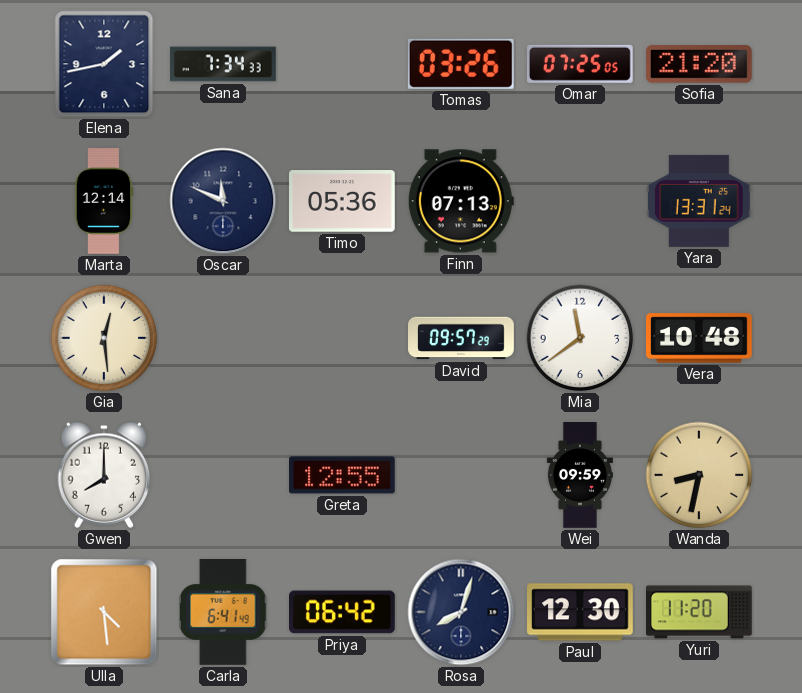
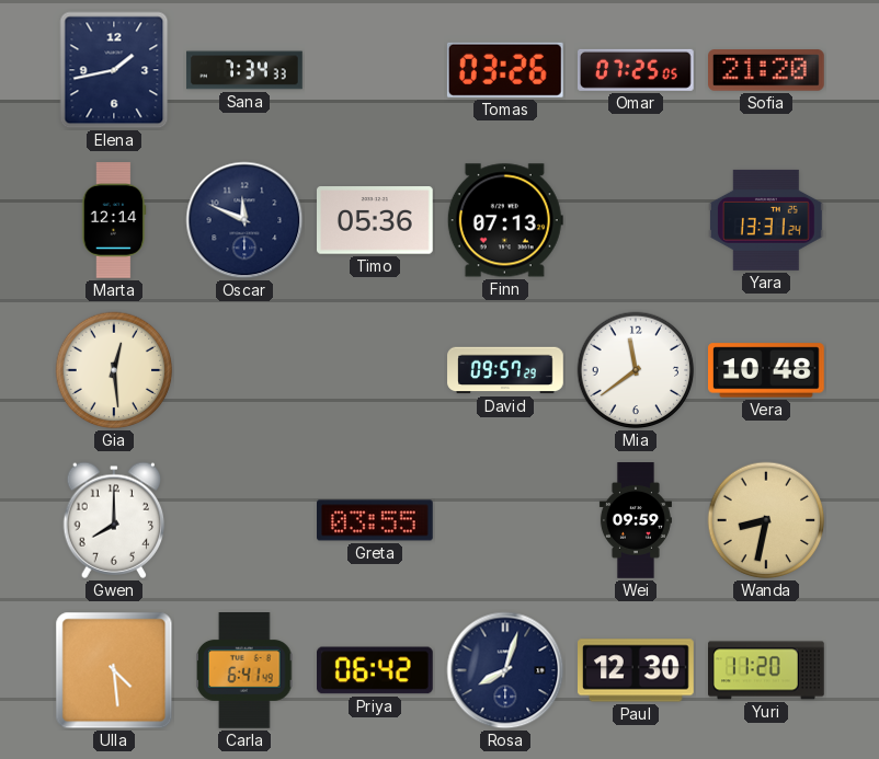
Greta: 12:55 -> 03:55 (376, 520)
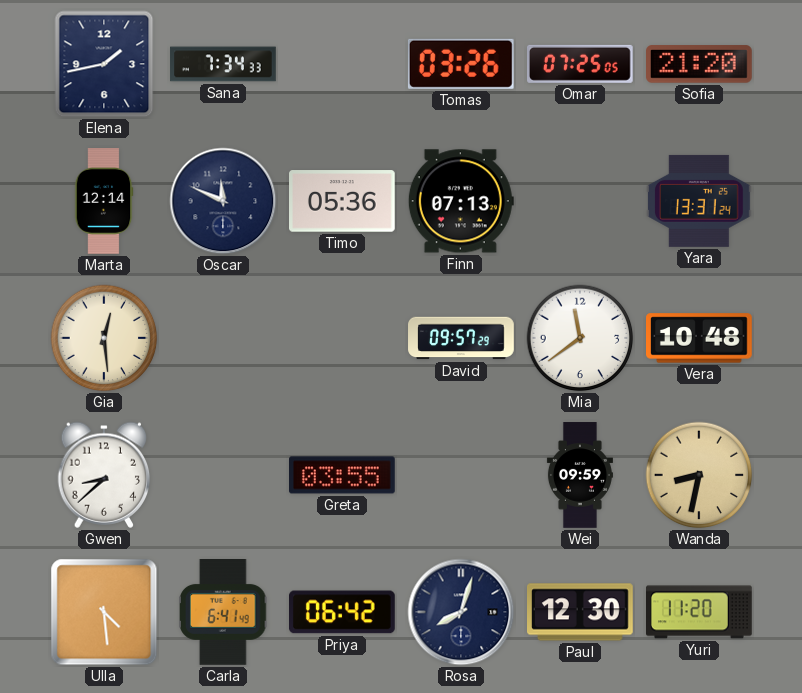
Gwen: 8:00 -> 8:38 (104, 475)
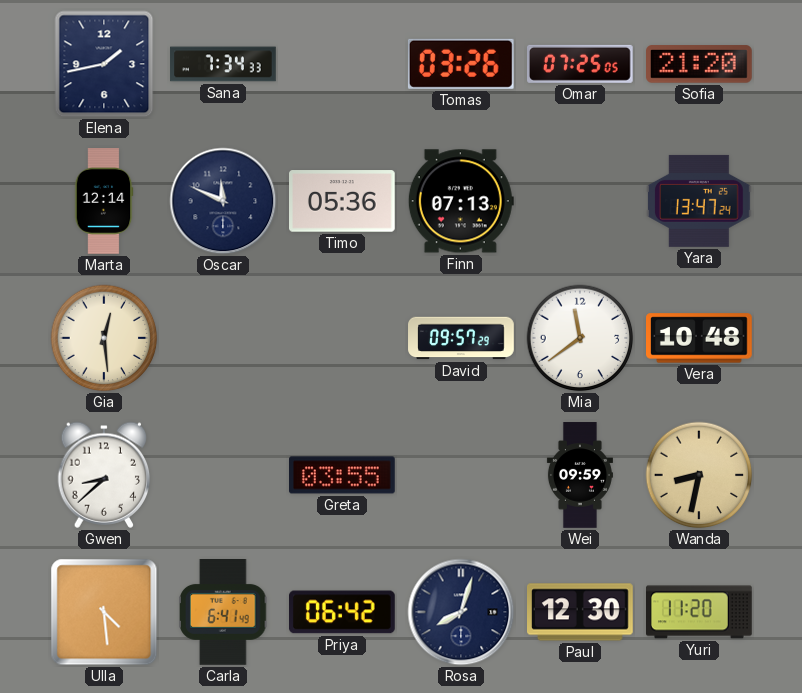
Yara: 13:31 -> 13:47 (700, 201)
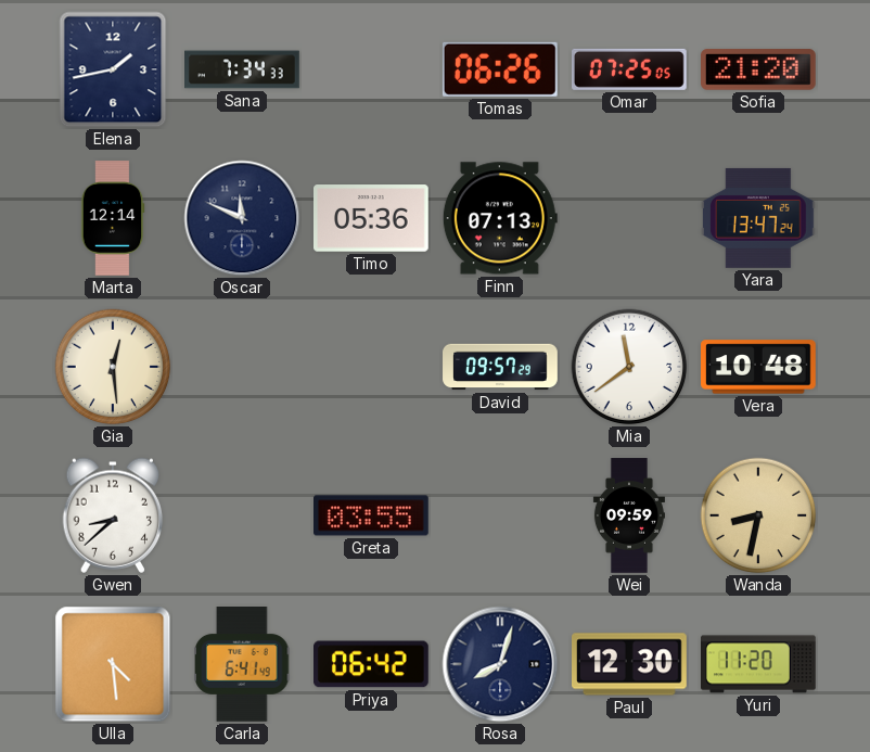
Tomas: 03:26 -> 06:26 (500, 69)
